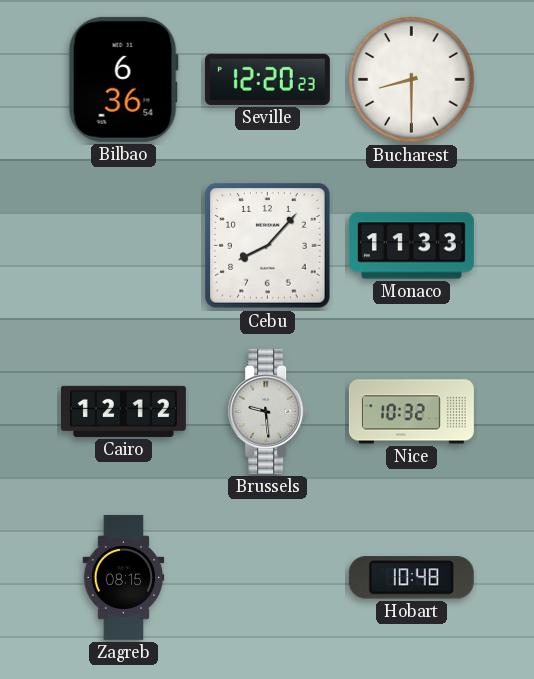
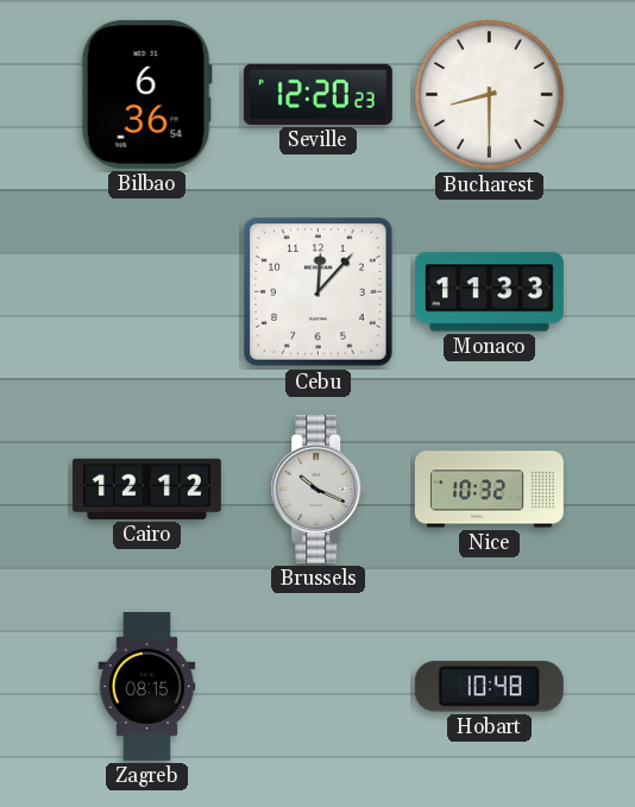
Cebu: 8:07 -> 12:07 (319, 292)
Brussels: 9:29 -> 10:19 (319, 488)
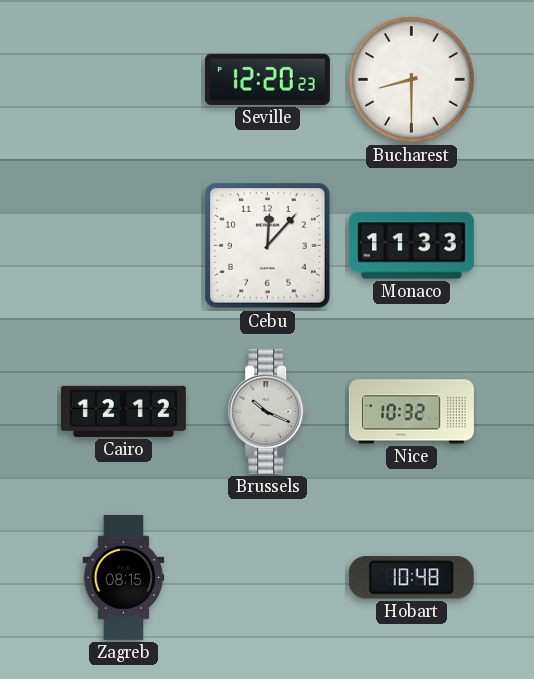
Bilbao: 6:36 -> none (146, 94)
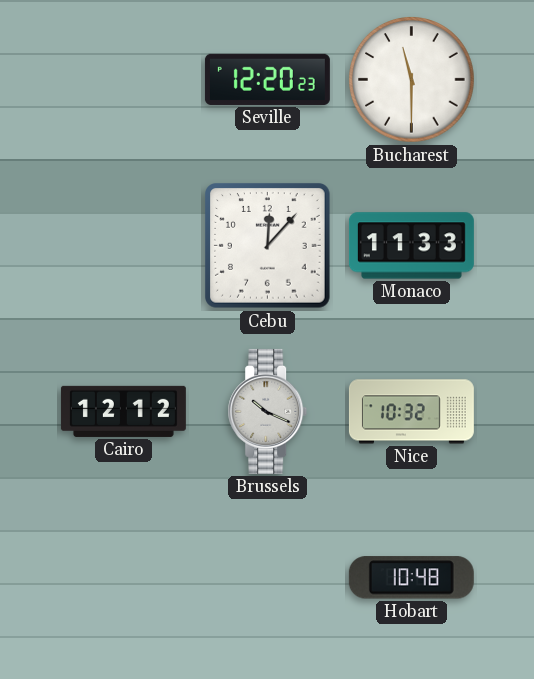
Bucharest: 8:30 -> 11:30 (412, 80)
Zagreb: 08:15 -> none (124, 577)
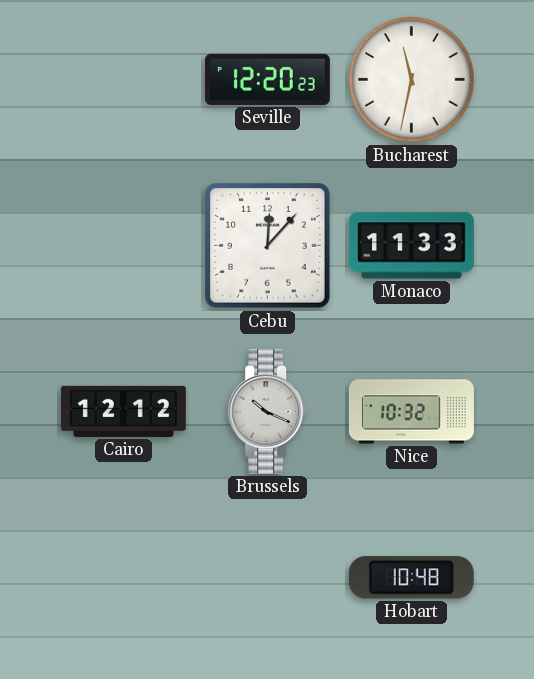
Bucharest: 11:30 -> 11:32 (412, 80)
